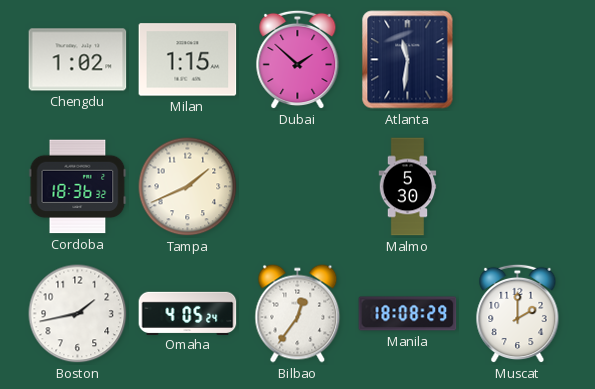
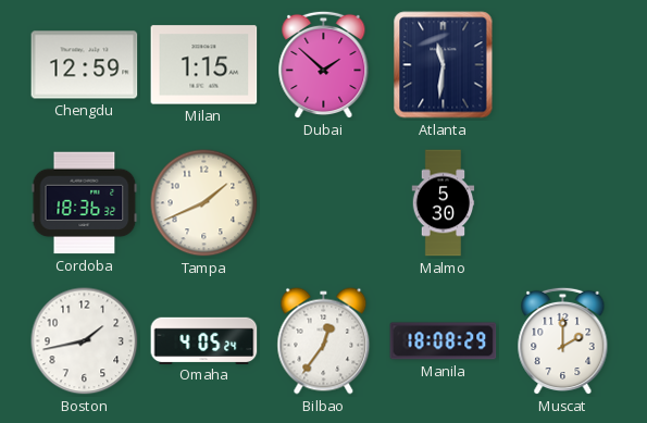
Chengdu: 1:02 -> 12:59 (85, 65)
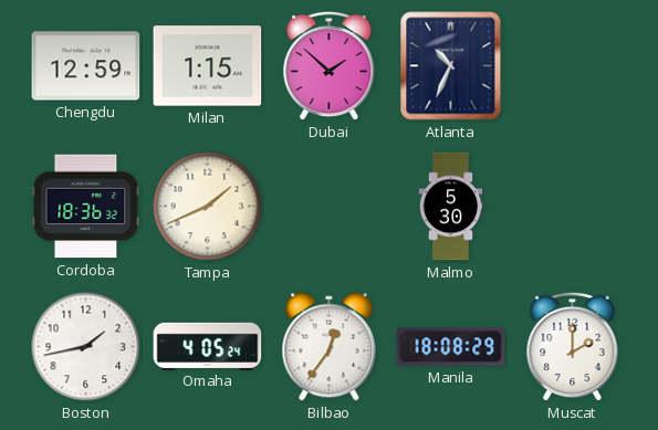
Atlanta: 11:31 -> 10:34 (451, 66)
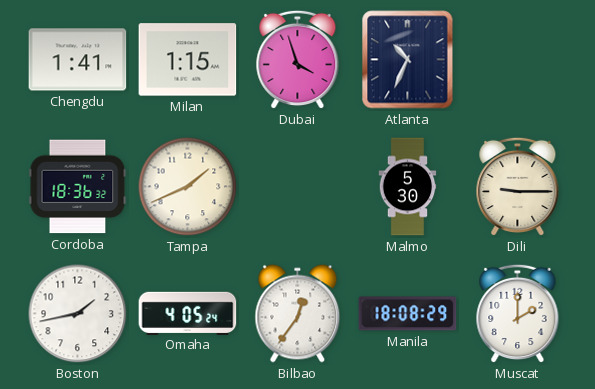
Chengdu: 12:59 -> 1:41 (78, 60)
Dubai: 1:52 -> 3:57 (298, 60)
Dili: none -> 9:15 (518, 187)
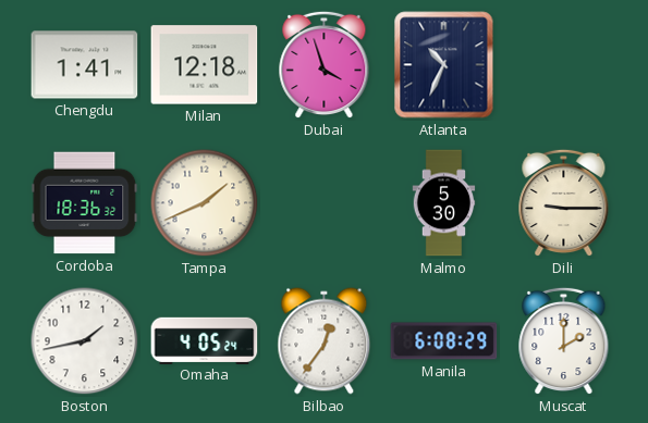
Milan: 1:15 -> 12:18 (205, 65)
Manila: 18:08 -> 6:08 (444, 341)
